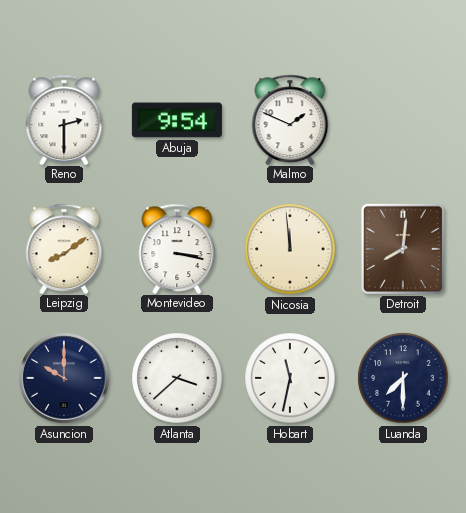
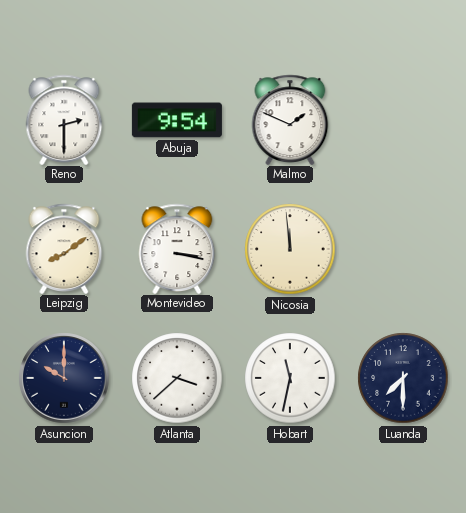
Detroit: 8:01 -> none (403, 249)
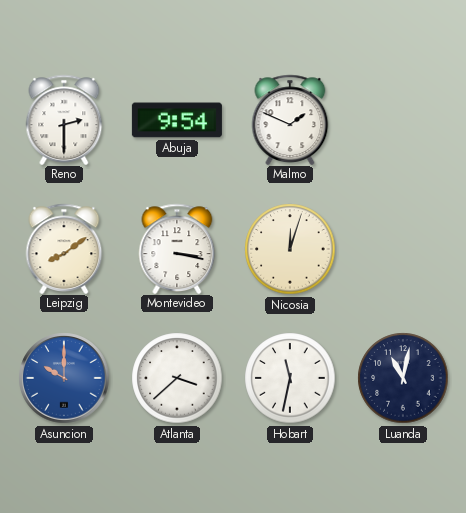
Nicosia: 11:59 -> 12:03 (290, 249)
Asuncion dial: navy -> blue (64, 378)
Luanda: 7:30 -> 11:02 (403, 378)
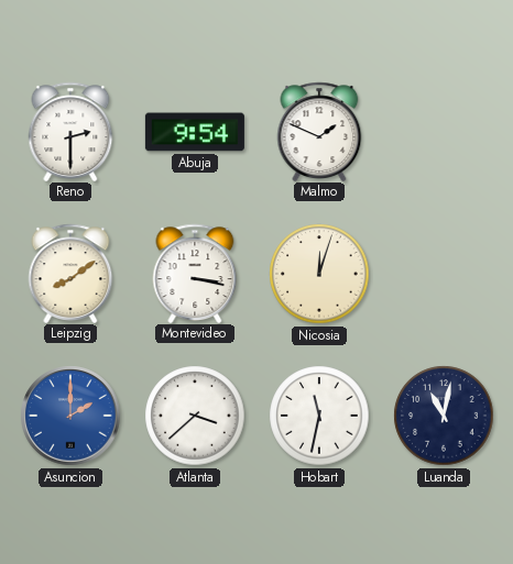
Asuncion: 10:00 -> 2:00 (70, 416)
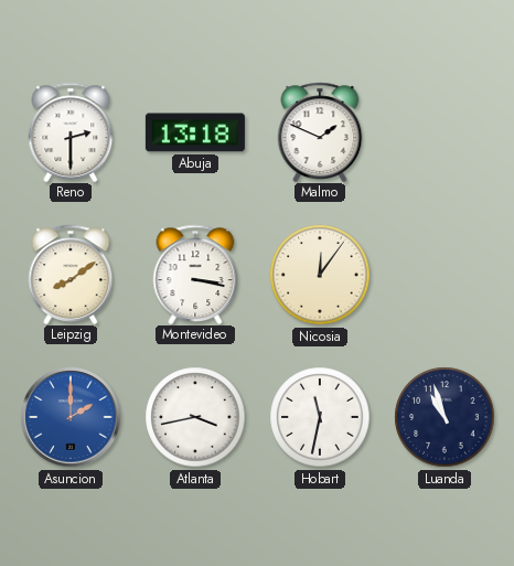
Abuja: 9:54 -> 13:18 (195, 132)
Nicosia: 12:03 -> 12:06 (320, 275)
Atlanta: 3:38 -> 3:43 (195, 417)
Luanda: 11:02 -> 10:57 (445, 417)
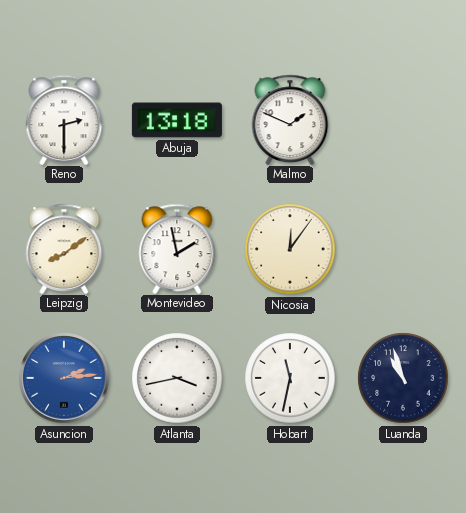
Montevideo: 3:17 -> 1:58 (177, 248)
Asuncion: 2:00 -> 2:14 (64, 378)
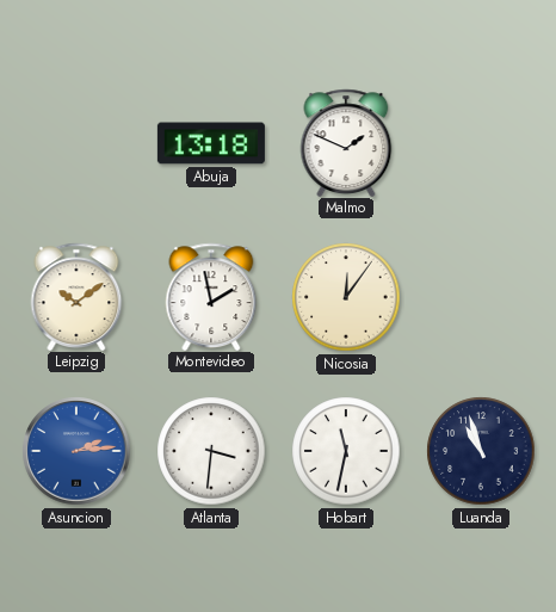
Reno: 2:30 -> none (64, 119)
Leipzig: 8:09 -> 10:09 (76, 296)
Atlanta: 3:43 -> 3:31 (211, 451)
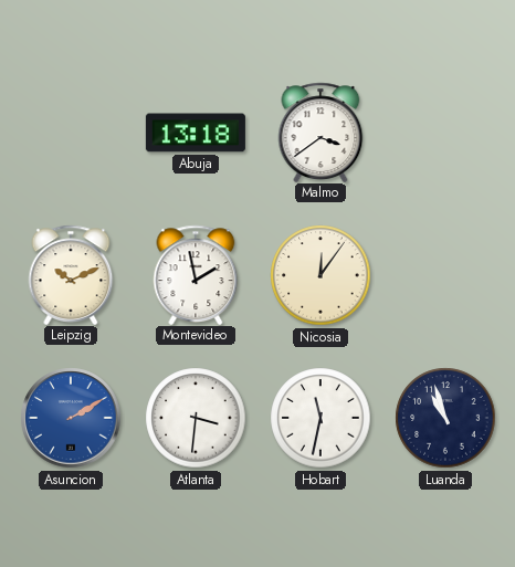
Malmo: 1:49 -> 3:39 (320, 132)
Leipzig: 10:09 -> 10:11 (71, 274)
Asuncion: 2:14 -> 2:10 (71, 418)
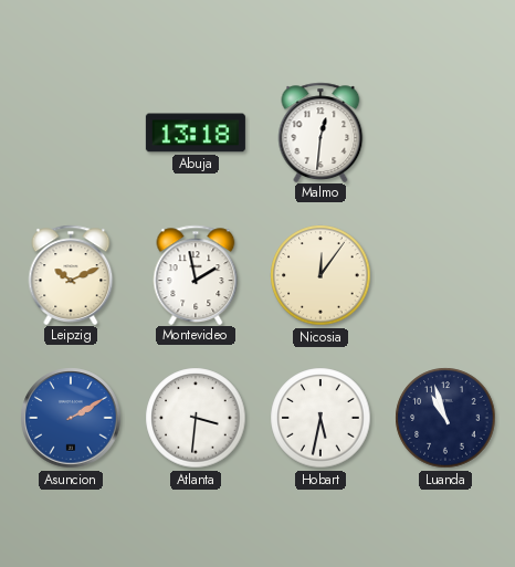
Malmo: 3:39 -> 12:31 (320, 132)
Hobart: 11:32 -> 5:32 (320, 418)
